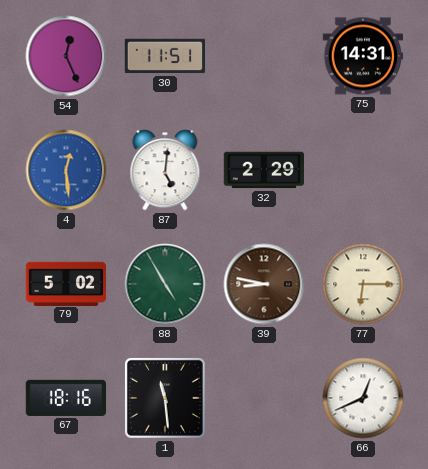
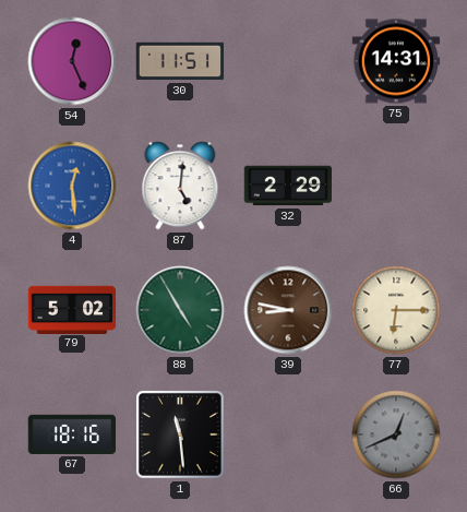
66 dial: white -> grey (396, 434)
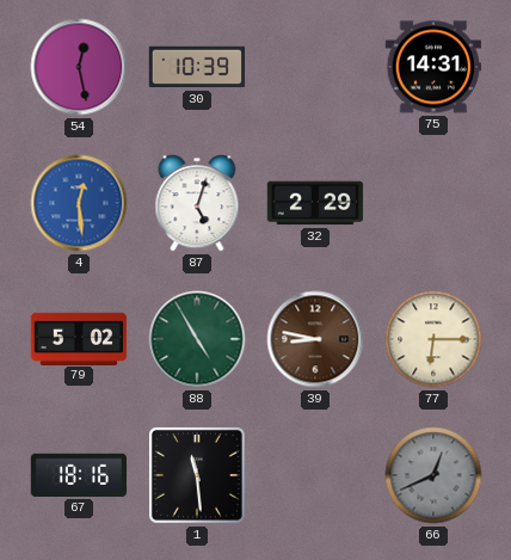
54: 12:26 -> 12:28 (79, 67)
30: 11:51 -> 10:39 (197, 67)
87: 5:01 -> 5:03 (197, 203)
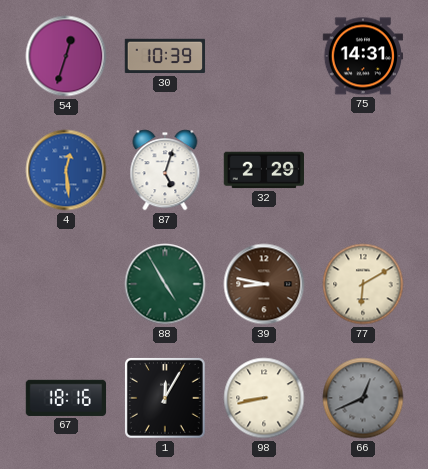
54: 12:28 -> 12:33 (66, 56)
79: 5:02 -> none (79, 338)
77: 6:15 -> 6:10 (363, 284)
1: 11:29 -> 12:05 (165, 398)
98: none -> 8:43 (264, 398)
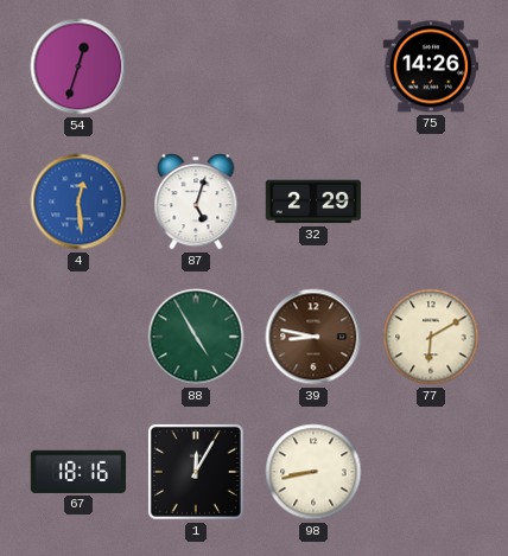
30: 10:39 -> none (165, 56)
75: 14:31 -> 14:26 (431, 66)
66: 12:41 -> none (363, 398)
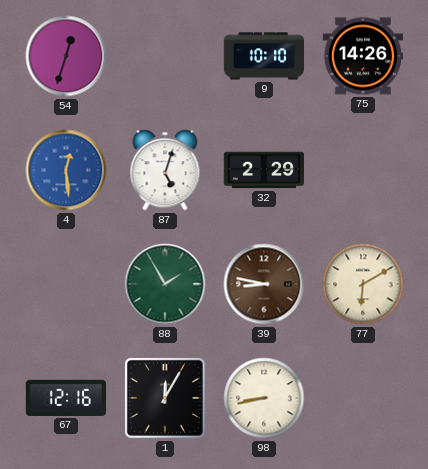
9: none -> 10:10 (264, 56)
88: 4:55 -> 1:55 (165, 284)
67: 18:16 -> 12:16 (66, 398)
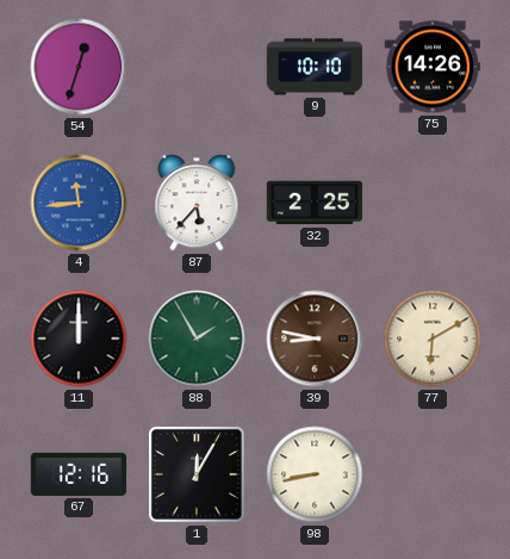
4: 12:29 -> 11:44 (79, 203)
87: 5:03 -> 5:37 (197, 203)
32: 2:29 -> 2:25 (315, 203)
11: none -> 12:00 (79, 338)
